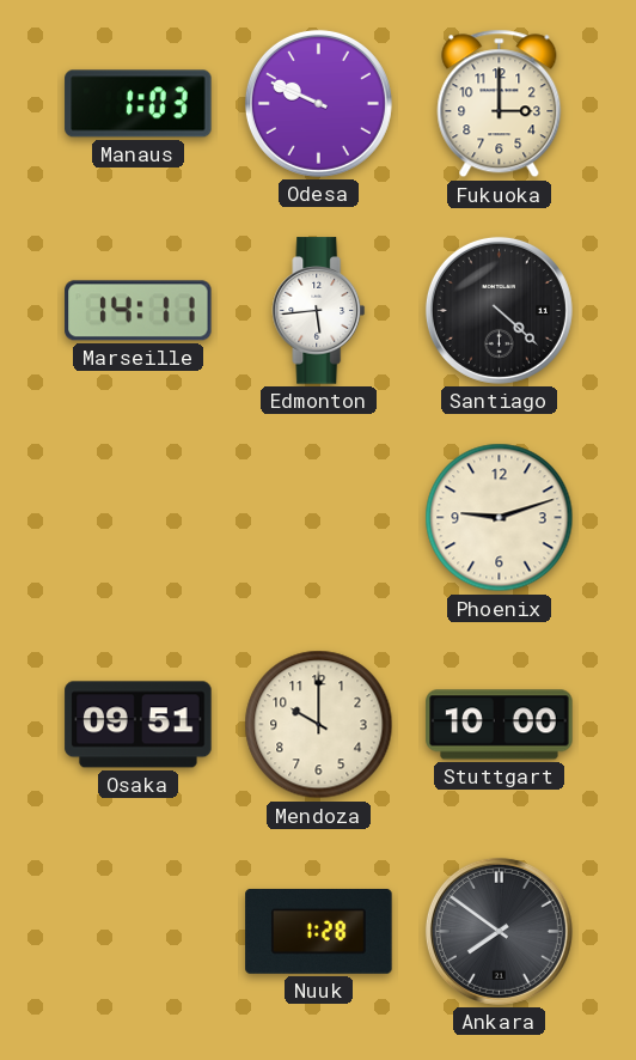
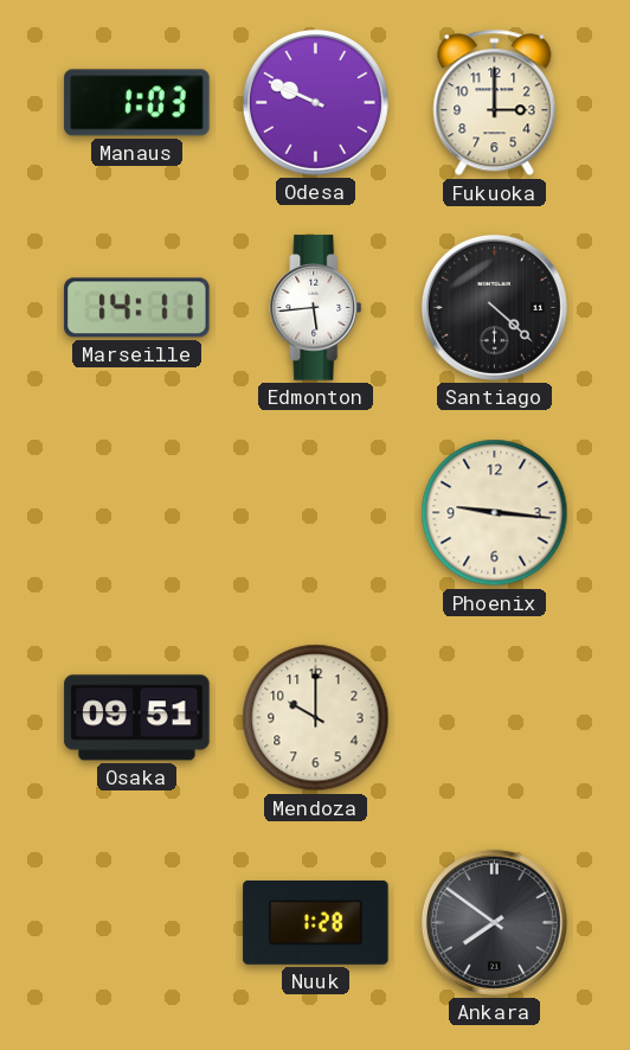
Phoenix: 9:12 -> 9:16 (495, 513)
Stuttgart: 10:00 -> none (500, 725)
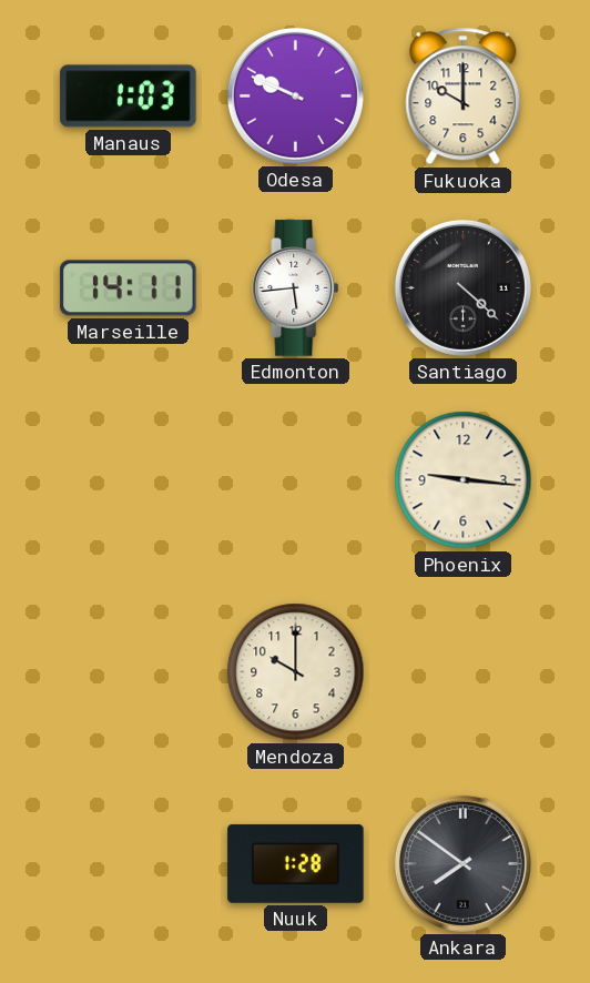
Fukuoka: 3:00 -> 10:00 (464, 97)
Osaka: 09:51 -> none (137, 718)
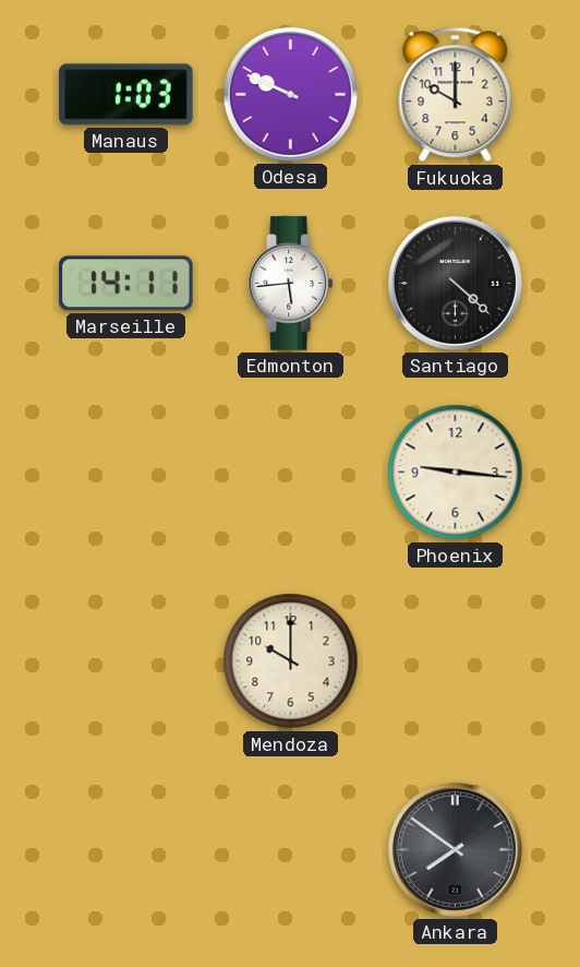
Nuuk: 1:28 -> none (296, 863)
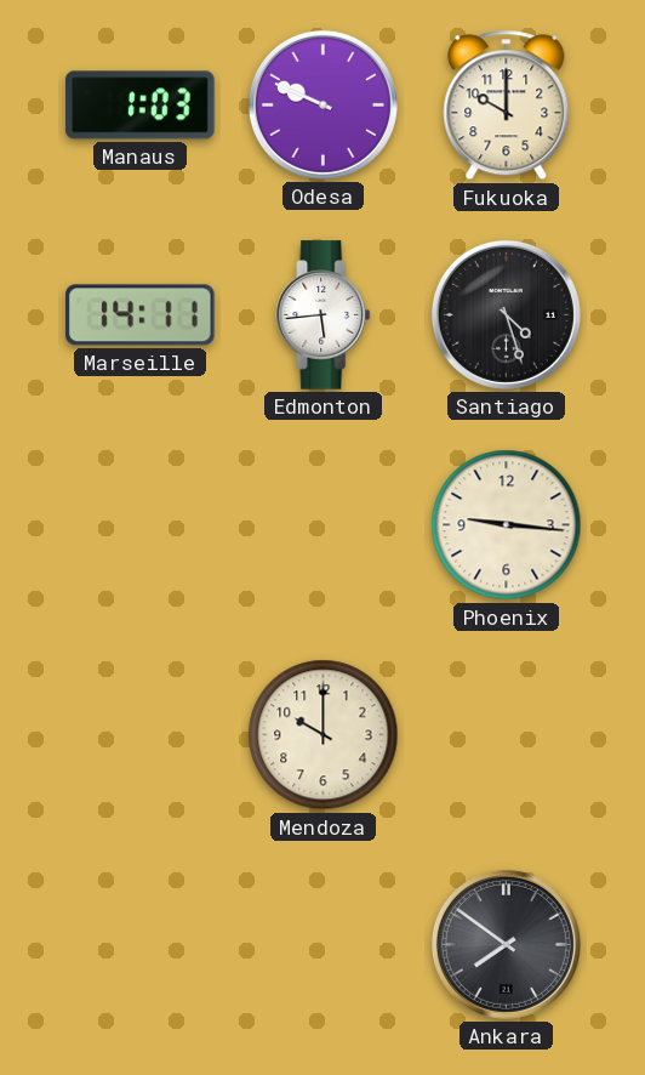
Santiago: 4:22 -> 4:27 (506, 314)
